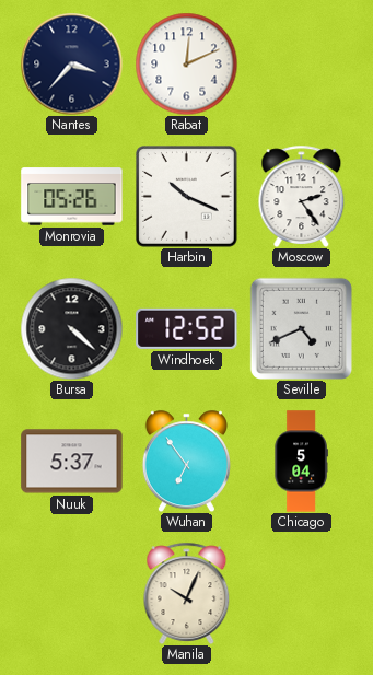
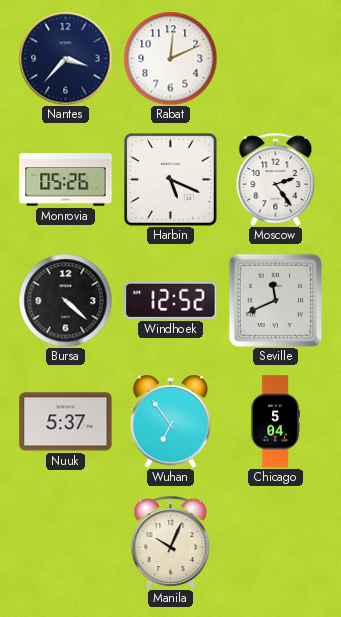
Harbin: 10:19 -> 5:19 (171, 180)
Seville: 4:41 -> 11:41 (275, 300)
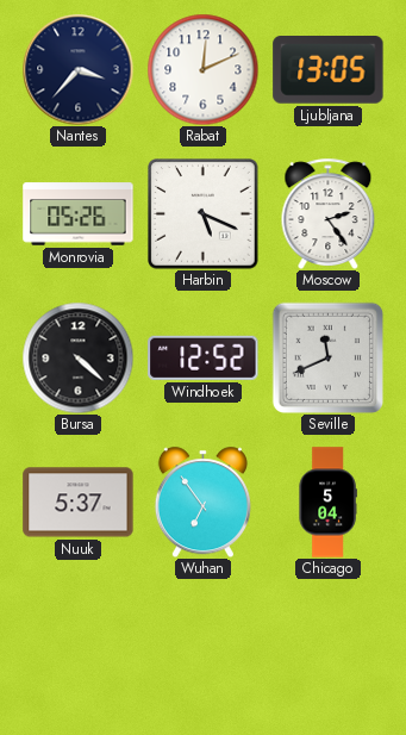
Ljubljana: none -> 13:05 (329, 70)
Manila: 10:04 -> none (171, 542)
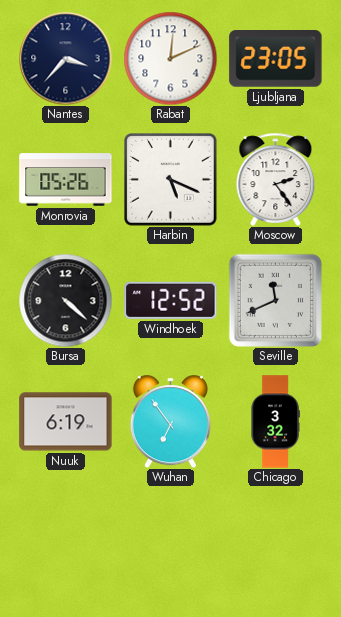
Ljubljana: 13:05 -> 23:05 (276, 59)
Nuuk: 5:37 -> 6:19 (66, 422)
Chicago: 5:04 -> 3:32 (275, 422)
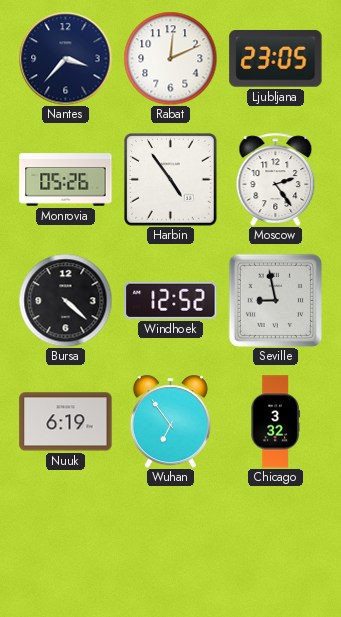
Harbin: 5:19 -> 4:54 (171, 180)
Seville: 11:41 -> 8:58 (275, 300)
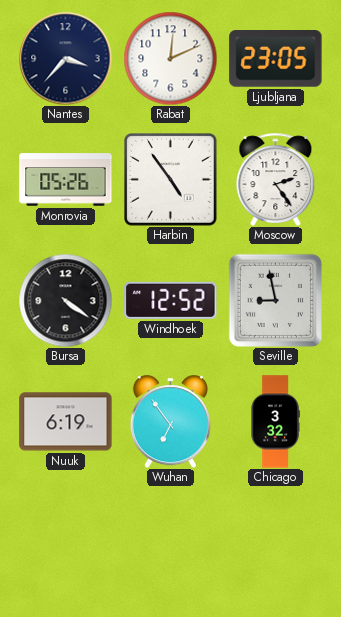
Bursa: 4:22 -> 4:21 (65, 300)
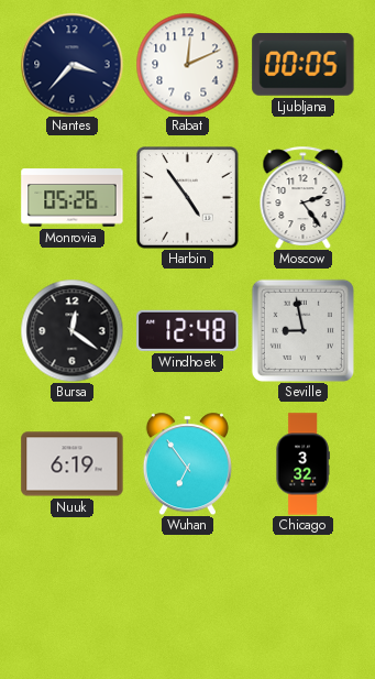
Ljubljana: 23:05 -> 00:05 (304, 65)
Bursa: 4:21 -> 12:21 (71, 330)
Windhoek: 12:52 -> 12:48 (188, 330)
